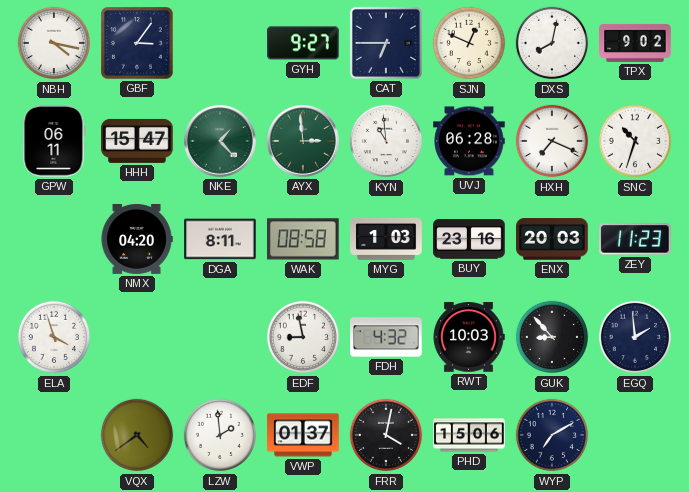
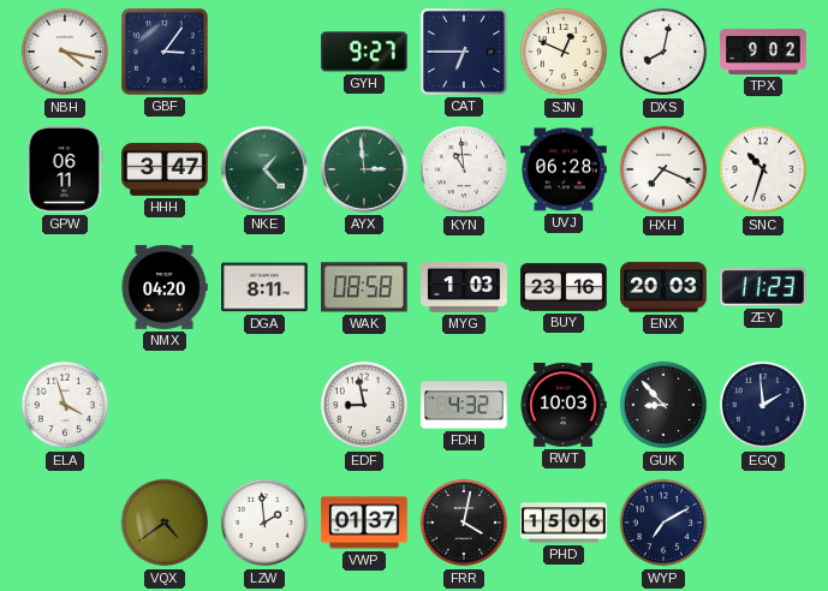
HHH: 15:47 -> 3:47 (165, 169)
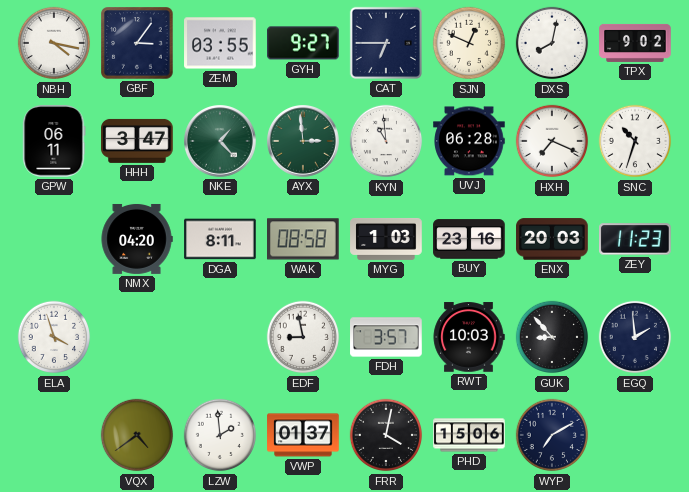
ZEM: none -> 03:55 (220, 43)
FDH: 4:32 -> 3:57 (386, 337)
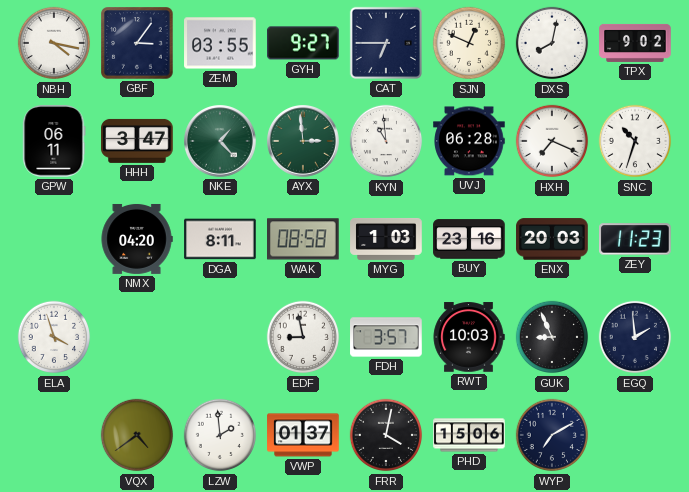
GUK: 8:53 -> 8:56 (552, 337)
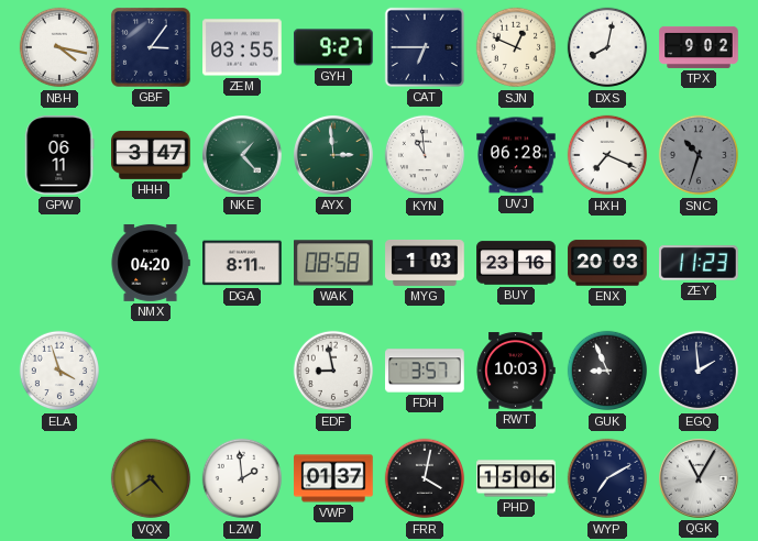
SNC dial: white -> grey (699, 155)
QGK: none -> 11:05 (700, 479)
